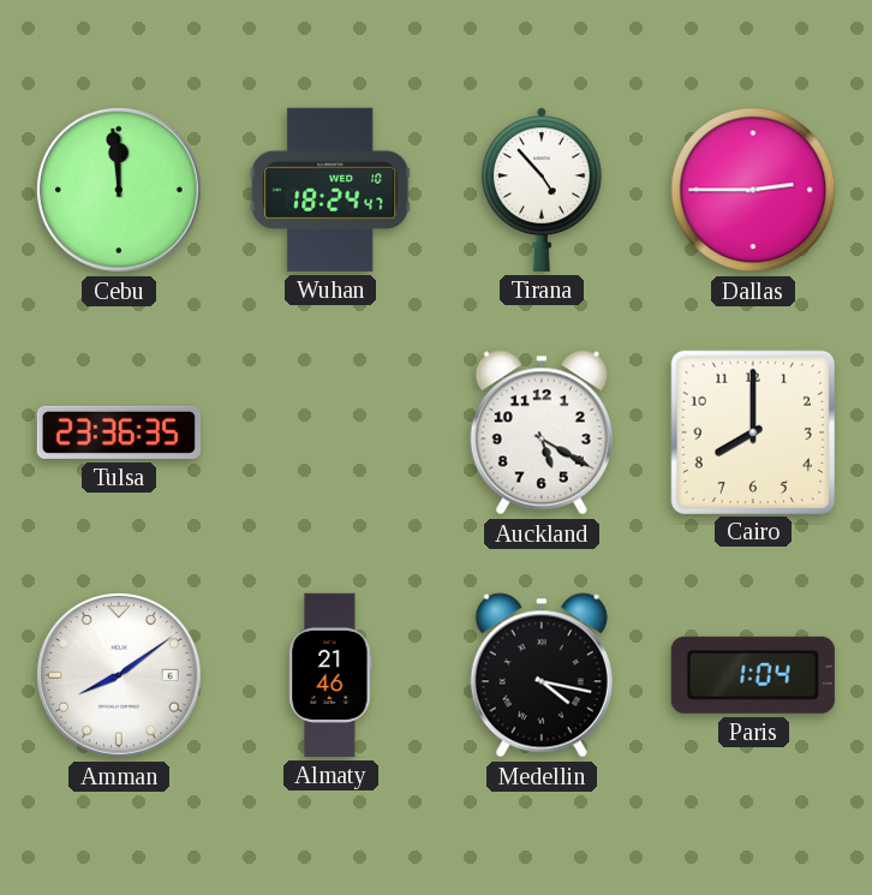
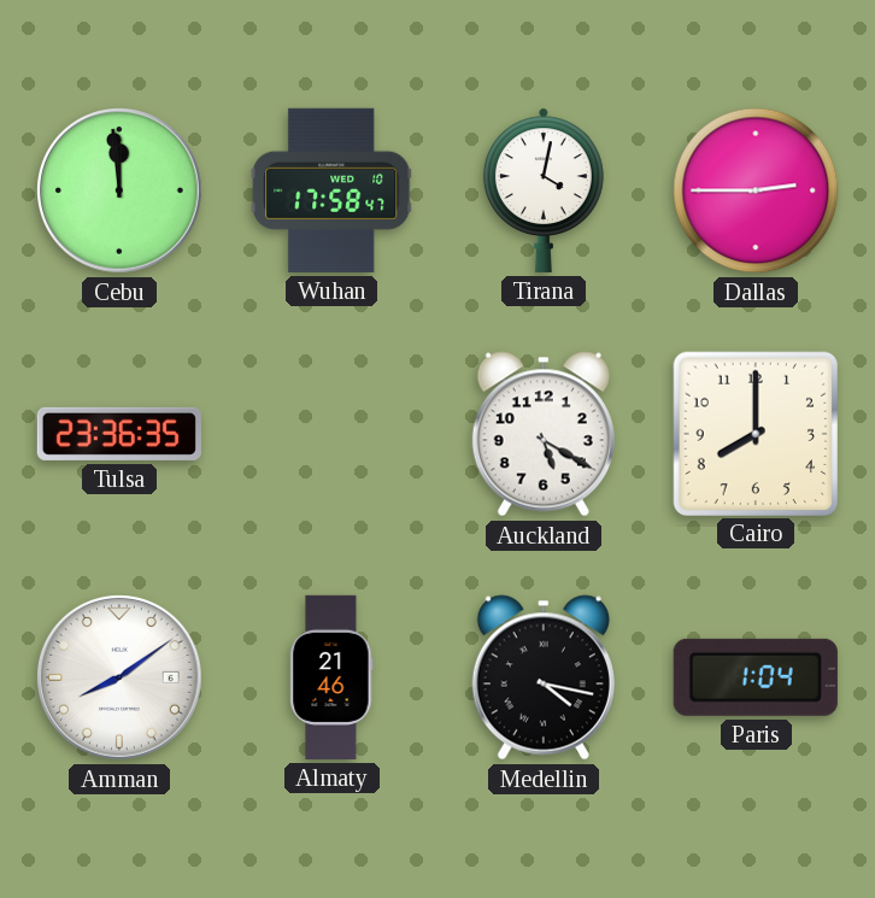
Wuhan: 18:24 -> 17:58 (331, 190)
Tirana: 4:53 -> 4:02 (544, 190)
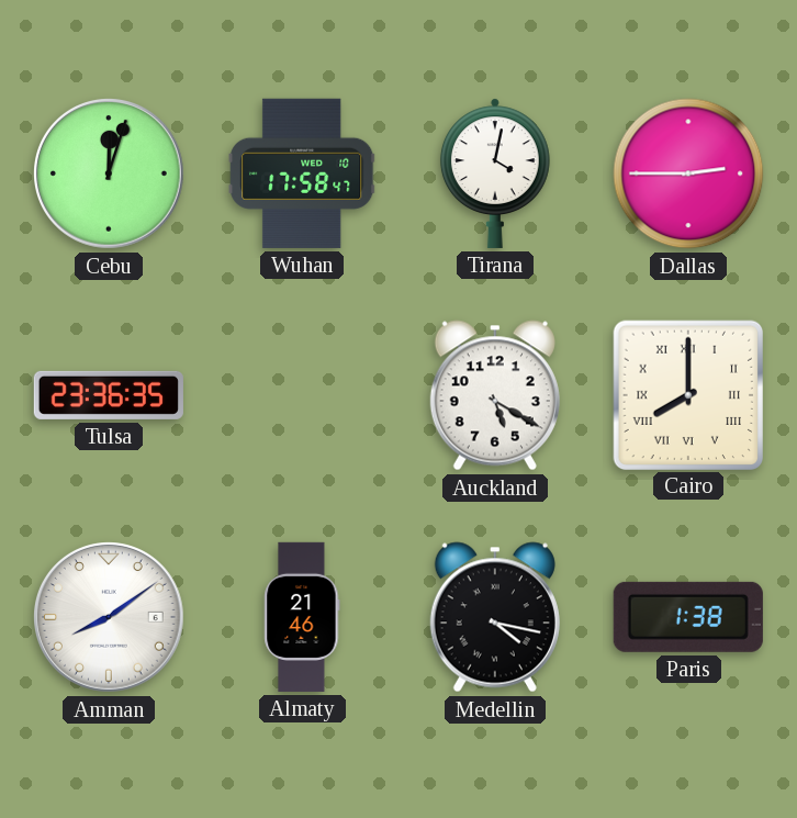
Cebu: 11:59 -> 12:03 (110, 175)
Cairo numerals: Arabic -> Roman (687, 394)
Paris: 1:04 -> 1:38 (688, 617)
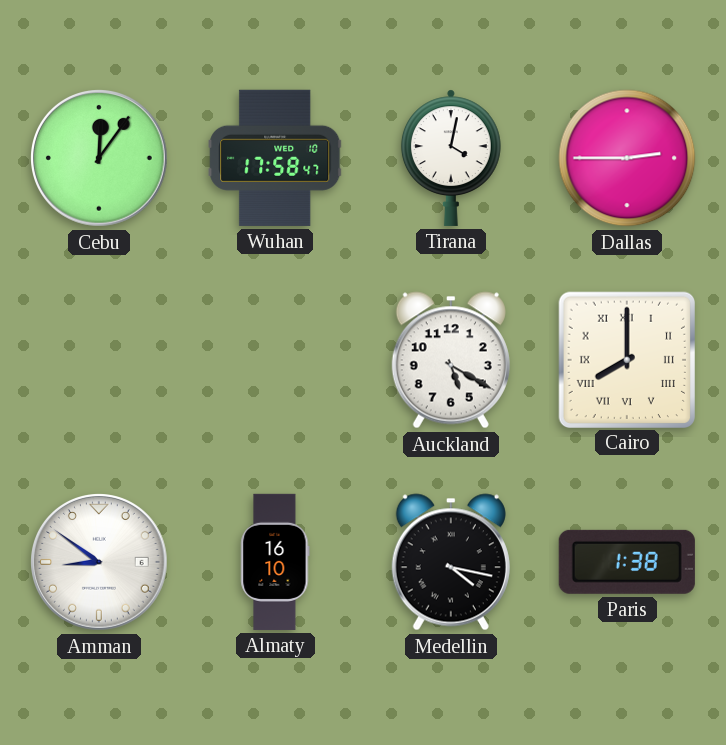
Cebu: 12:03 -> 12:06 (100, 159)
Tulsa: 23:36 -> none (109, 395)
Amman: 8:09 -> 8:51 (100, 563)
Almaty: 21:46 -> 16:10 (275, 562)
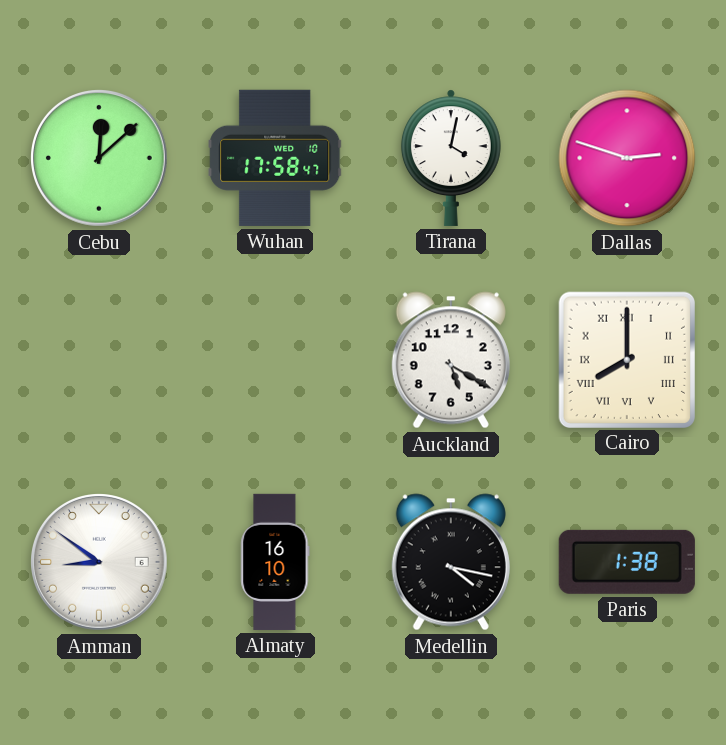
Cebu: 12:06 -> 12:08 (100, 159)
Dallas: 2:45 -> 2:48 (627, 158)
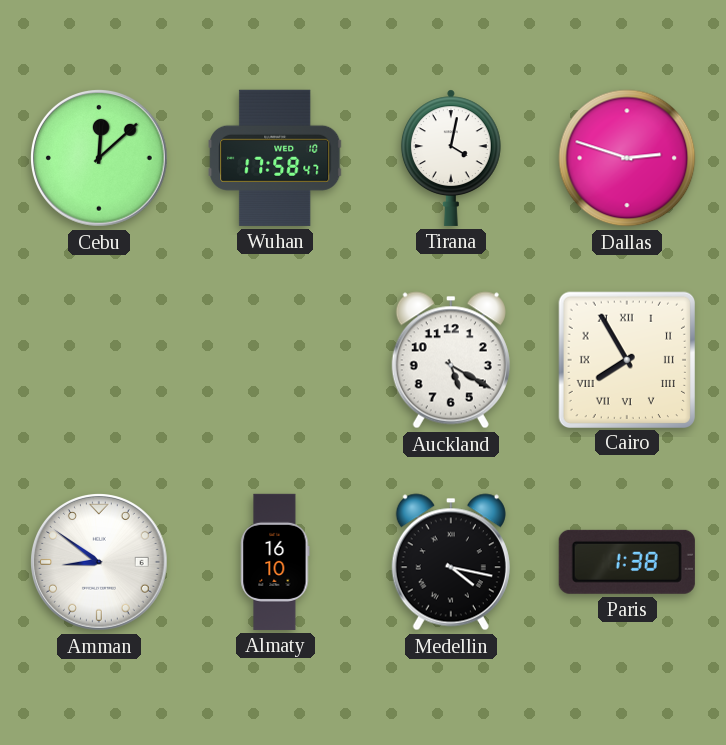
Cairo: 8:00 -> 7:55 (626, 359)
